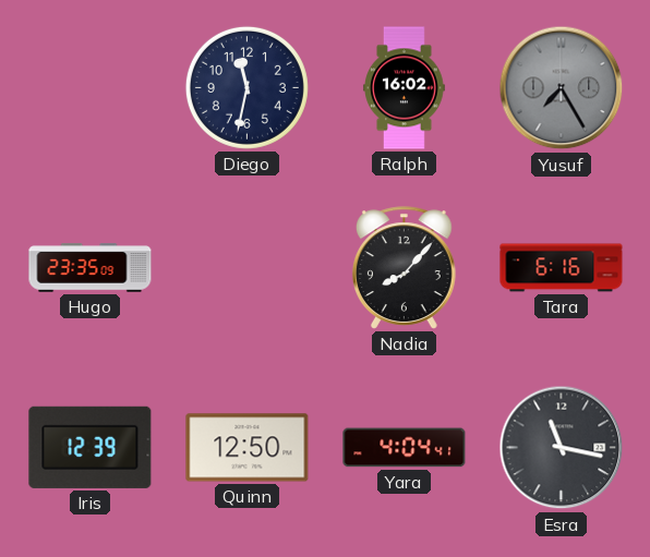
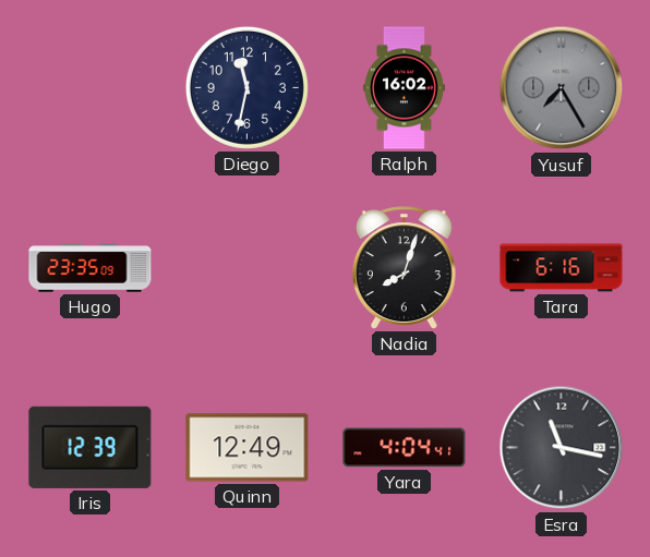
Nadia: 8:07 -> 8:03 (404, 268)
Quinn: 12:50 -> 12:49 (248, 448)
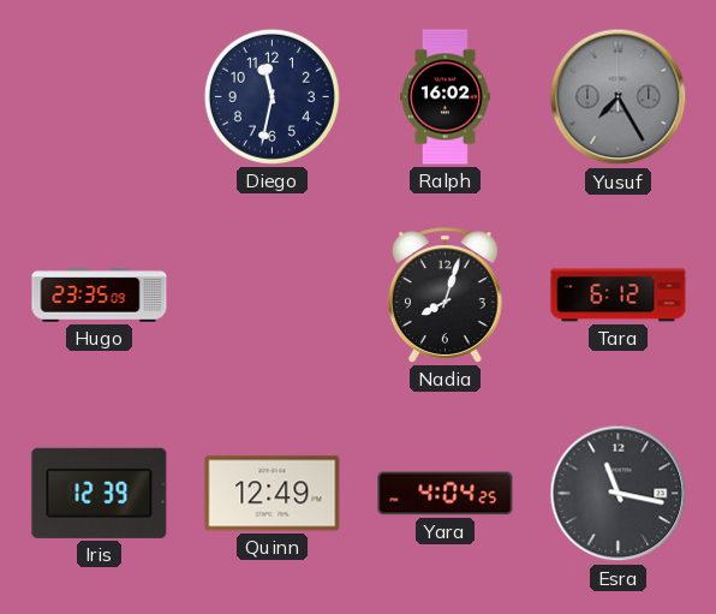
Tara: 6:16 -> 6:12 (619, 296)
Yara: 4:04:41 -> 4:04:25 (446, 494)
